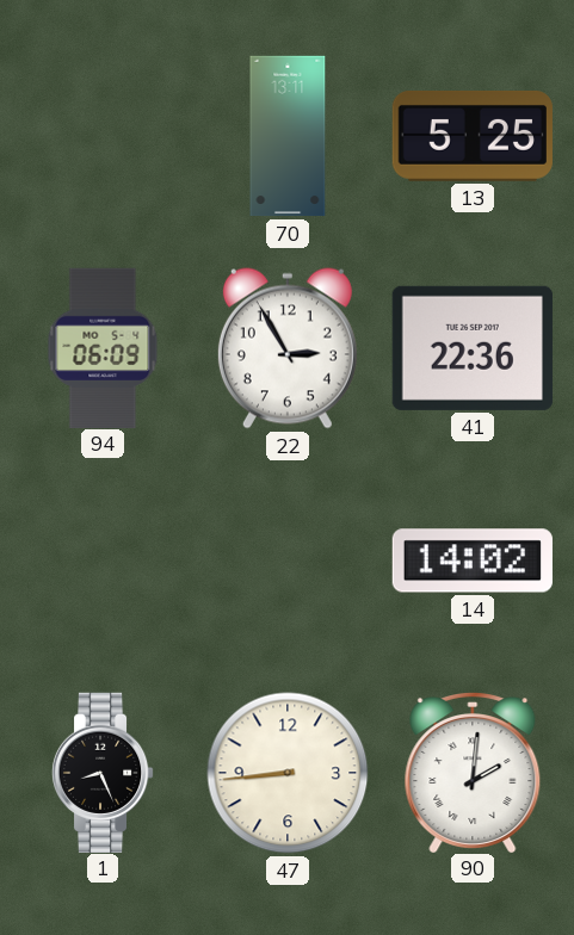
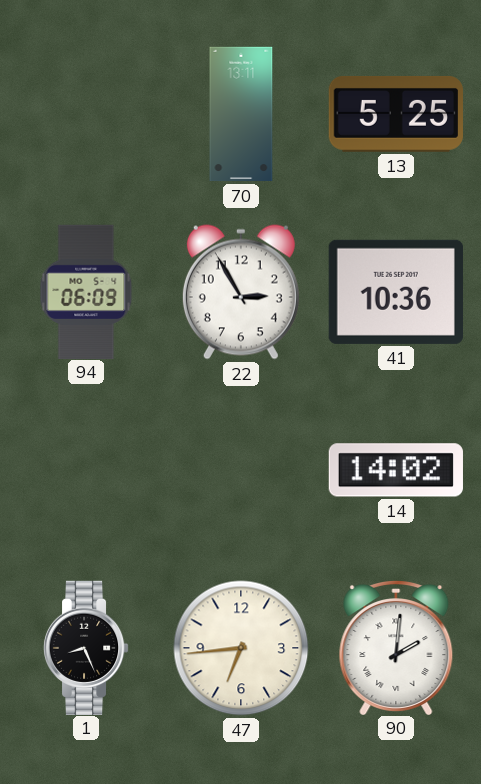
41: 22:36 -> 10:36 (396, 292)
47: 8:44 -> 6:44 (241, 648)
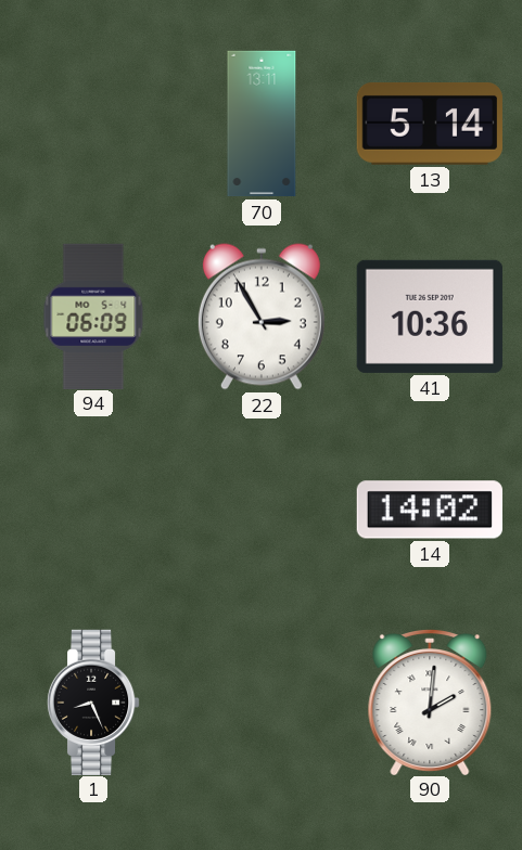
13: 5:25 -> 5:14 (430, 124)
47: 6:44 -> none (241, 648)
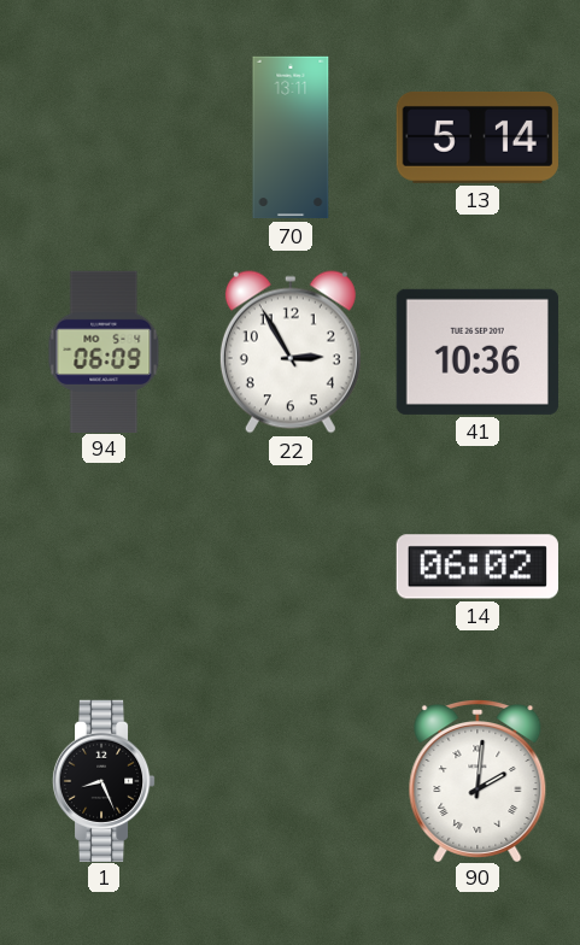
14: 14:02 -> 06:02 (478, 567)
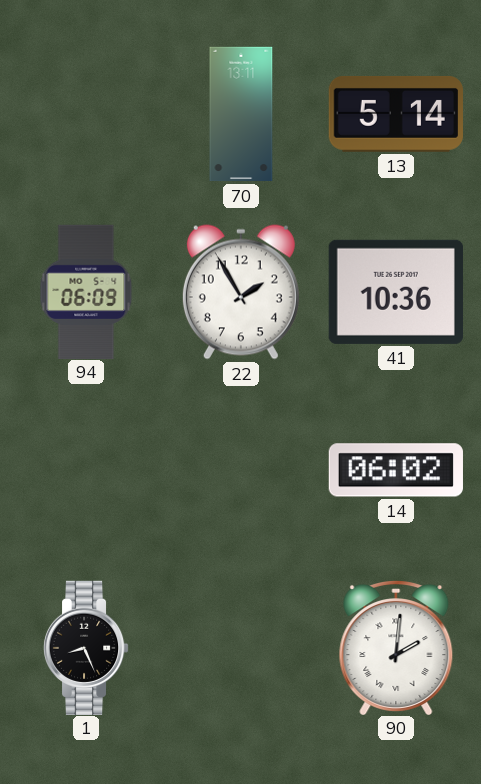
22: 2:55 -> 1:55 (241, 292)
